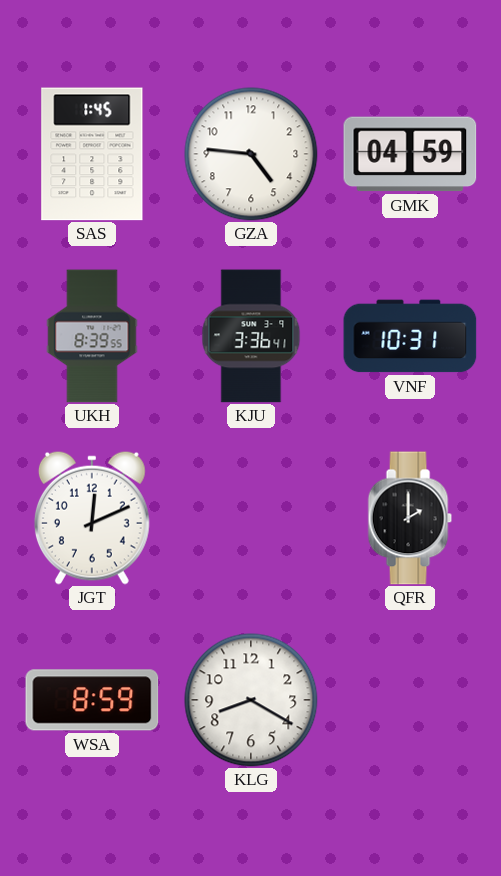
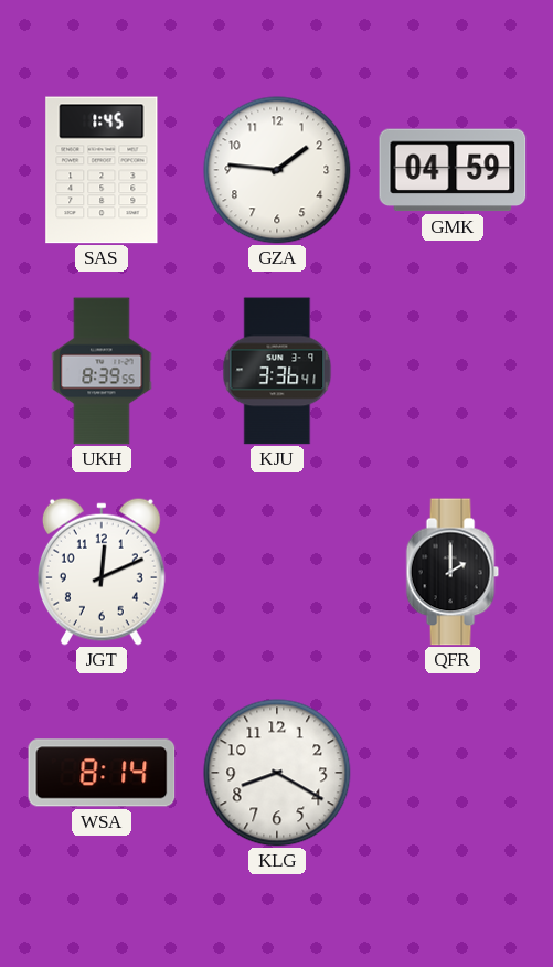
GZA: 4:46 -> 1:46 (277, 170)
VNF: 10:31 -> none (410, 336)
WSA: 8:59 -> 8:14 (102, 773)
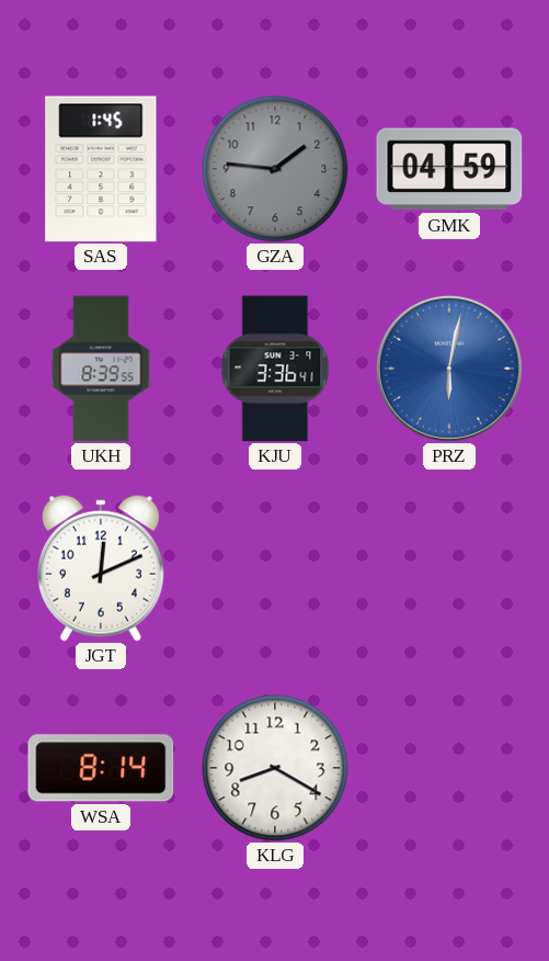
GZA dial: white -> grey (275, 169)
PRZ: none -> 6:02 (449, 369)
QFR: 2:00 -> none (453, 572)
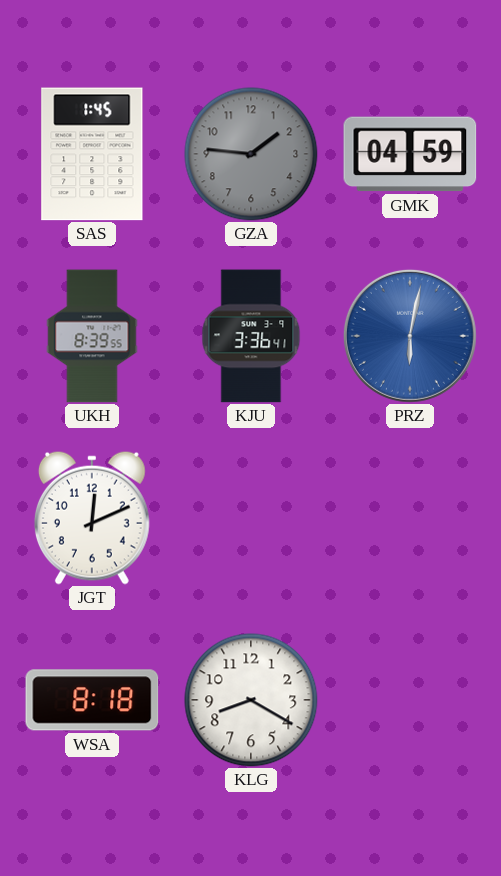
WSA: 8:14 -> 8:18 (92, 700)
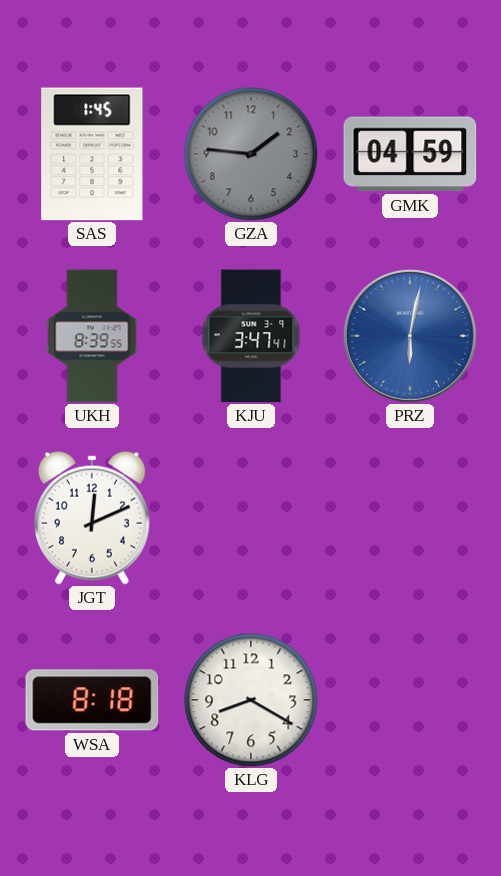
KJU: 3:36 -> 3:47 (251, 336)
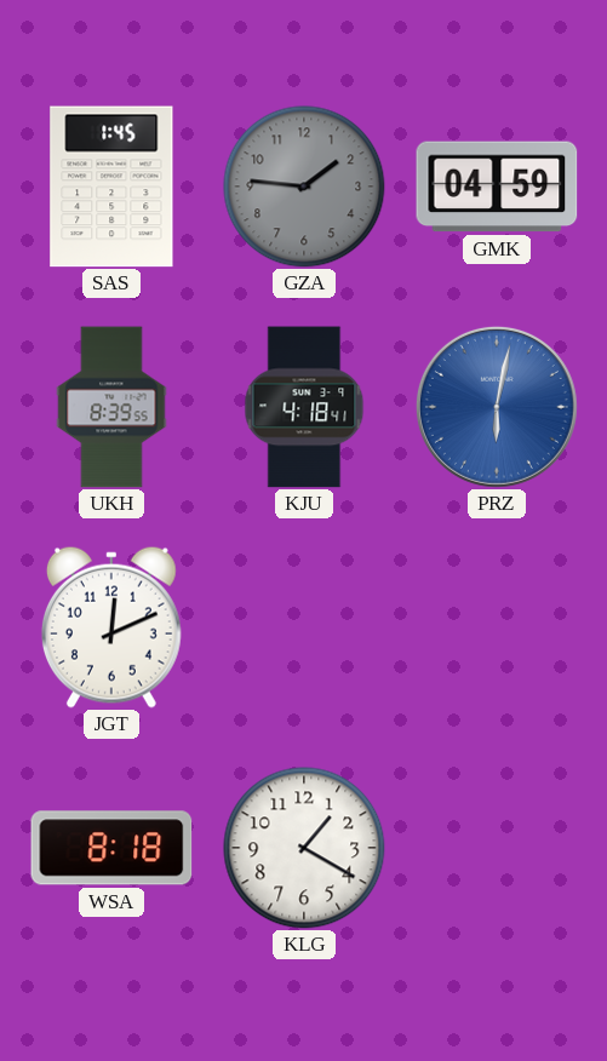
KJU: 3:47 -> 4:18 (304, 407)
KLG: 8:20 -> 1:20 (304, 848)
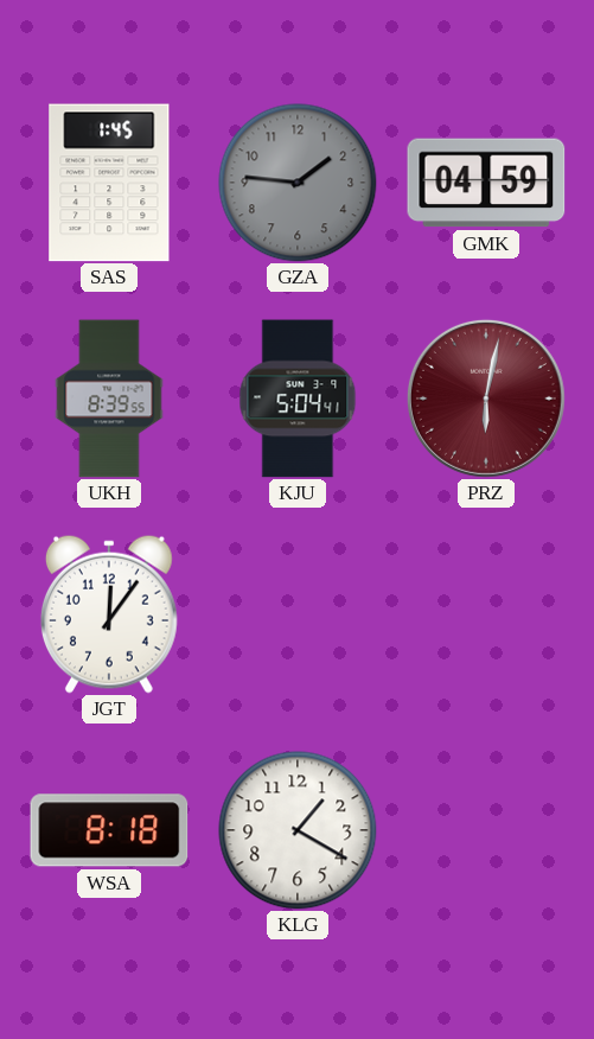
KJU: 4:18 -> 5:04 (298, 399)
PRZ dial: blue -> burgundy (486, 399)
JGT: 12:11 -> 12:06 (109, 614)
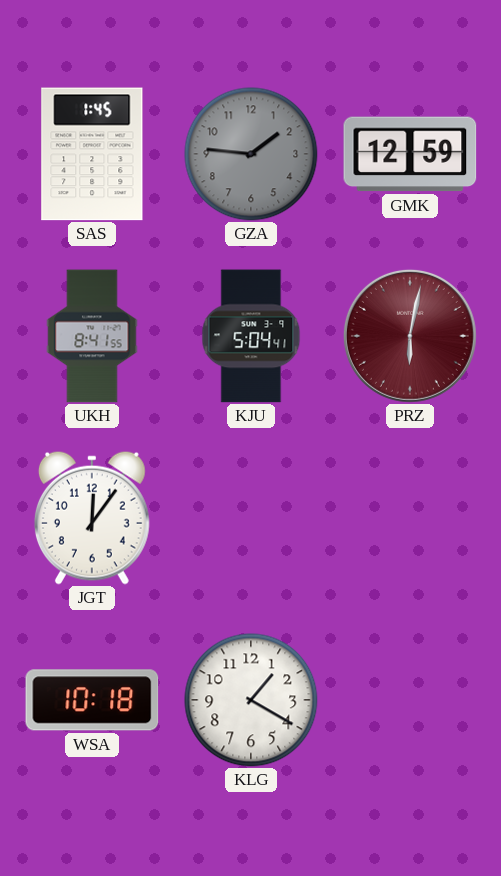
GMK: 04:59 -> 12:59 (410, 154)
UKH: 8:39 -> 8:41 (92, 336)
WSA: 8:18 -> 10:18 (92, 700)
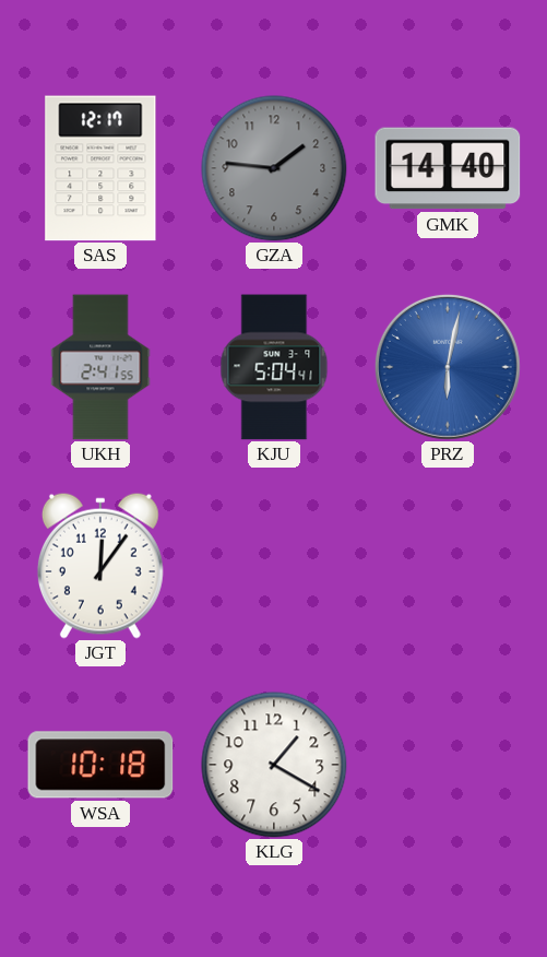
SAS: 1:45 -> 12:17 (100, 168)
GMK: 12:59 -> 14:40 (448, 168)
UKH: 8:41 -> 2:41 (100, 367)
PRZ dial: burgundy -> blue (448, 367)
